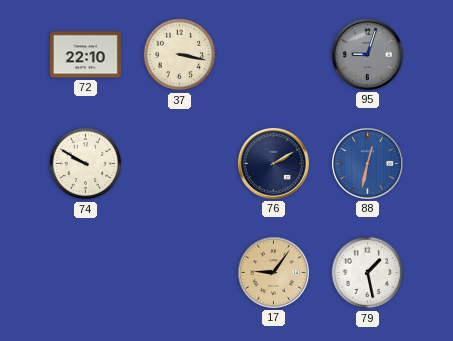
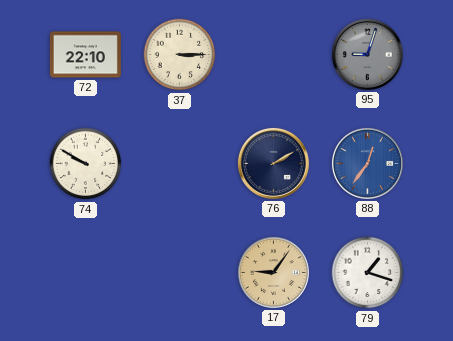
37: 3:17 -> 3:15 (180, 55)
88: 12:32 -> 12:36 (367, 163)
79: 1:28 -> 1:18 (368, 273)
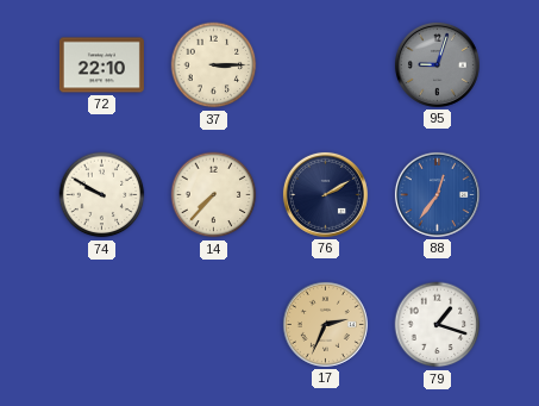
14: none -> 7:37 (214, 195)
17: 9:06 -> 2:34 (325, 324)
